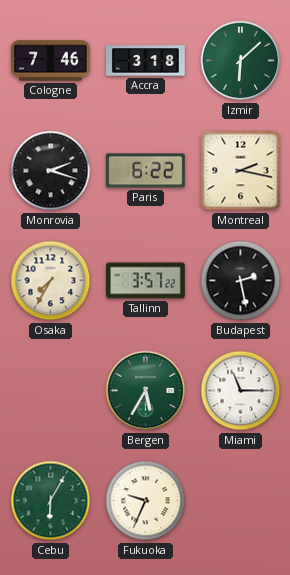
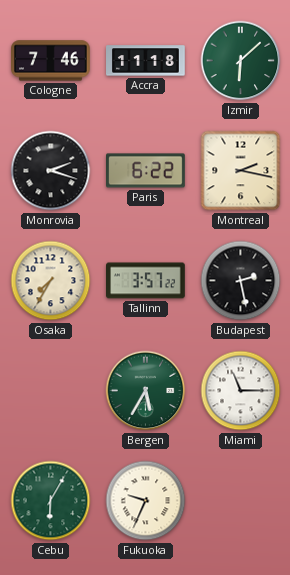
Accra: 3:18 -> 11:18 (146, 61)
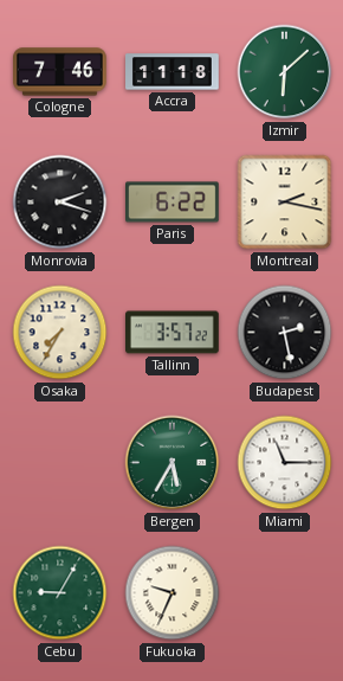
Cebu: 6:05 -> 9:05 (60, 593)
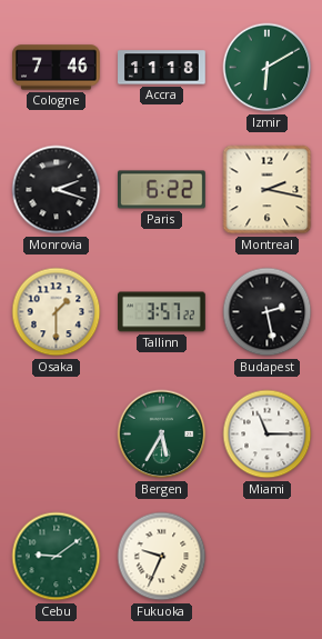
Izmir: 6:08 -> 6:10 (268, 68)
Osaka: 7:35 -> 1:30 (57, 312)
Cebu: 9:05 -> 9:09 (57, 557)
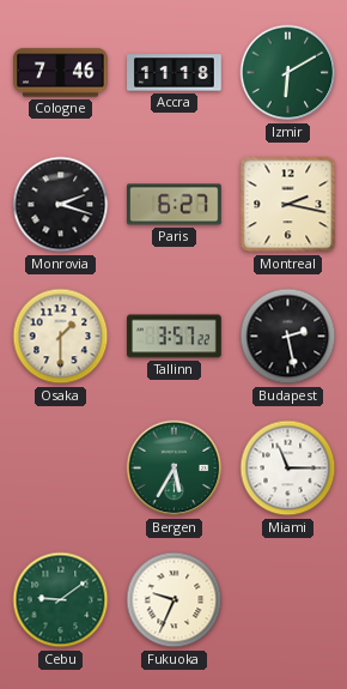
Paris: 6:22 -> 6:27 (175, 205)
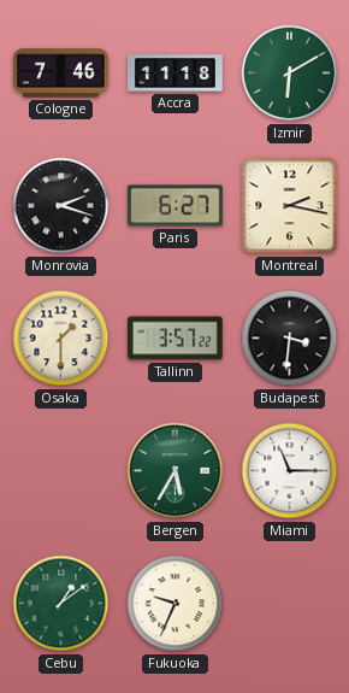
Budapest: 2:28 -> 3:31 (290, 339)
Cebu: 9:09 -> 1:09 (61, 604)
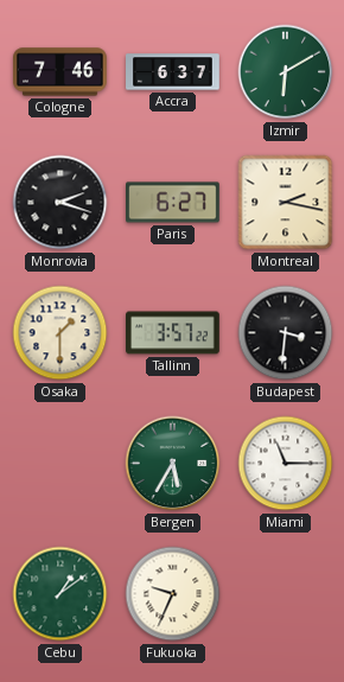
Accra: 11:18 -> 6:37 (173, 72)
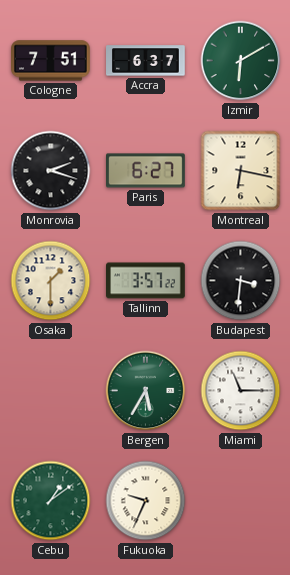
Cologne: 7:46 -> 7:51 (51, 61)
Montreal: 2:17 -> 6:17 (241, 171)
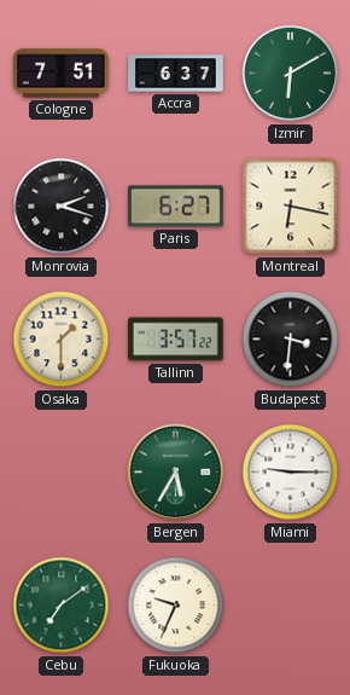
Miami: 11:15 -> 9:15 (291, 473)
Cebu: 1:09 -> 7:09 (62, 606)
